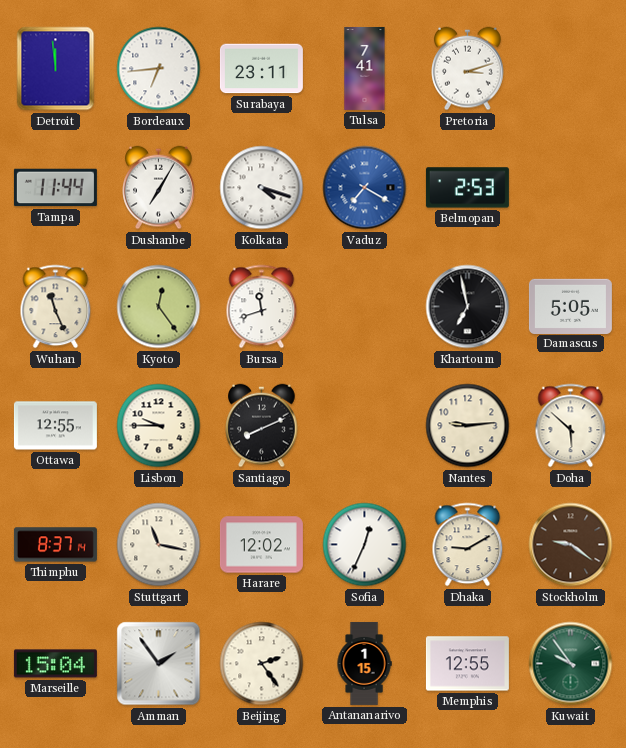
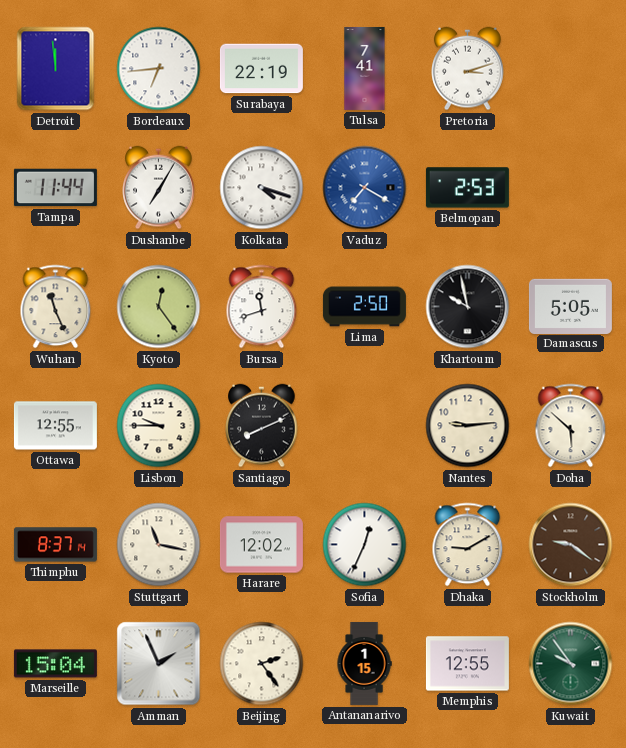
Surabaya: 23:11 -> 22:19 (261, 69)
Lima: none -> 2:50 (364, 307)
Khartoum: 6:58 -> 9:58 (468, 307)
Amman: 1:54 -> 1:56 (159, 664)
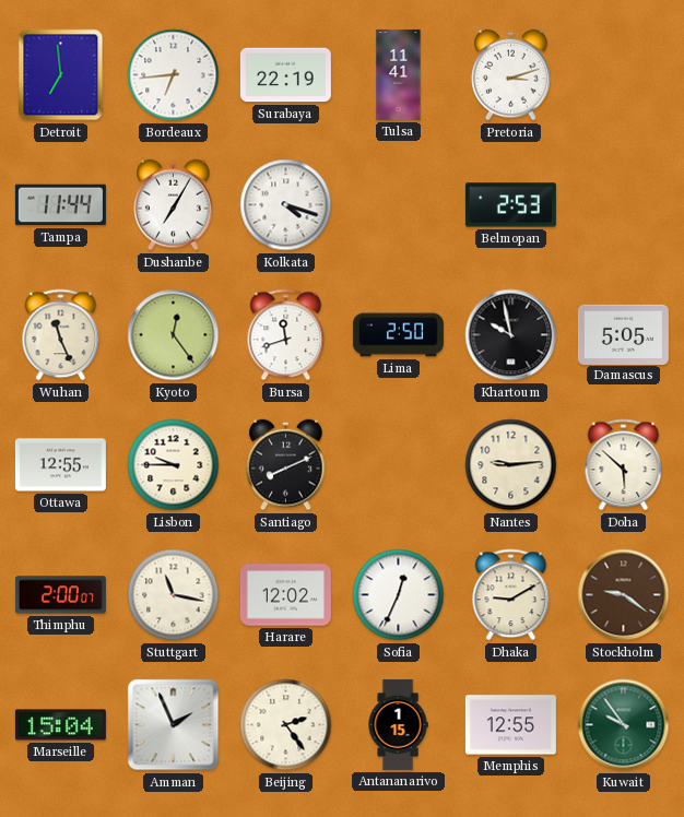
Detroit: 11:59 -> 6:59 (61, 75)
Tulsa: 7:41 -> 11:41 (399, 74)
Vaduz: 7:20 -> none (365, 188)
Thimphu: 8:37 -> 2:00 (60, 595)
